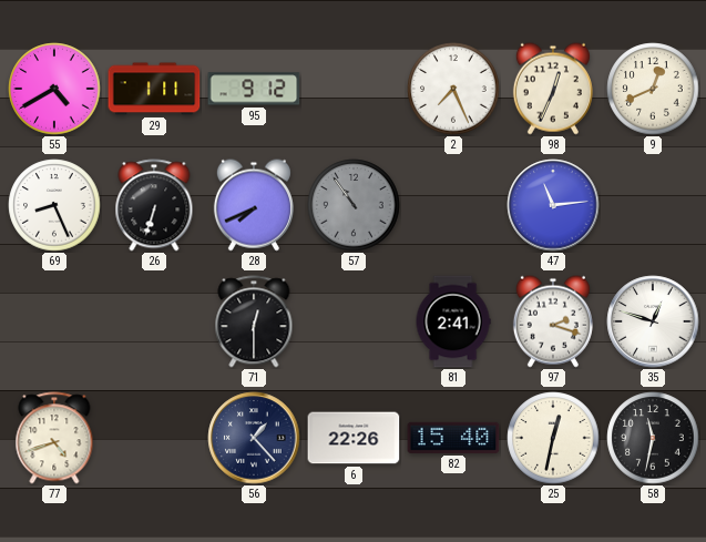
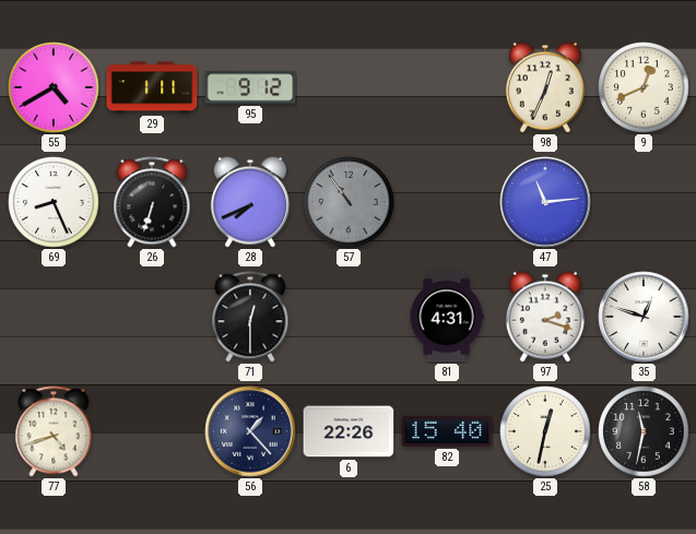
2: 7:26 -> none (453, 89)
81: 2:41 -> 4:31 (447, 317)
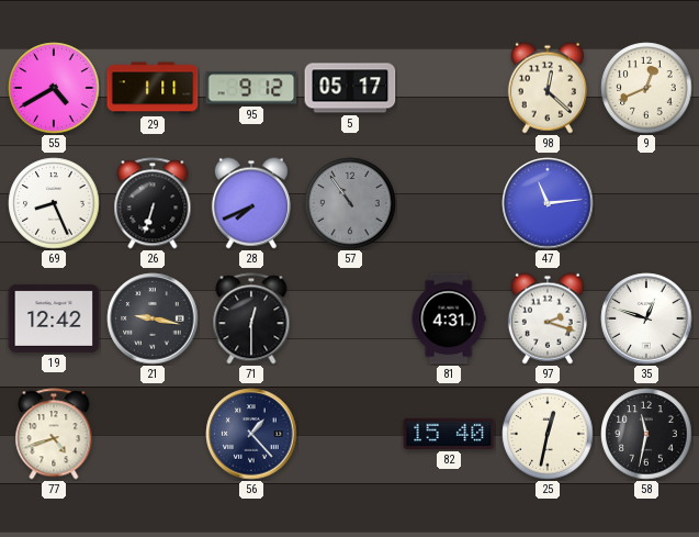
5: none -> 05:17 (350, 88)
98: 12:34 -> 12:22 (548, 88)
19: none -> 12:42 (54, 318)
21: none -> 9:17 (153, 318)
6: 22:26 -> none (349, 431)
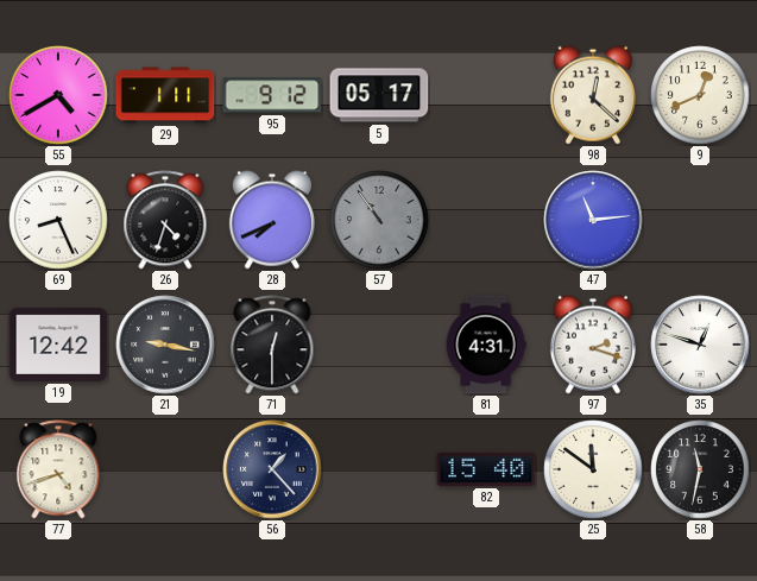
26: 6:33 -> 4:33 (165, 220)
25: 12:32 -> 11:51 (593, 469)
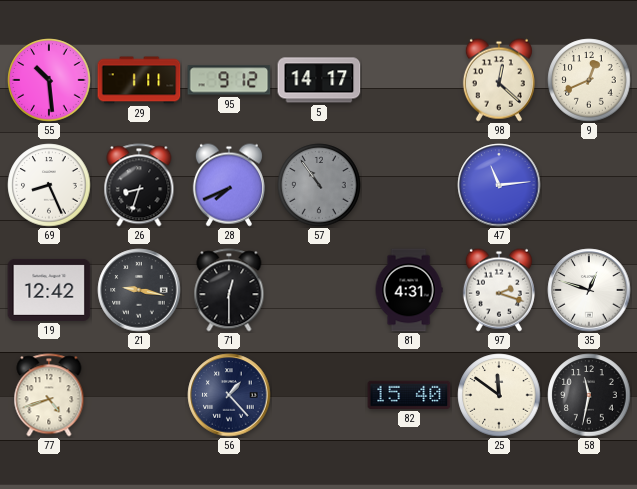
55: 4:40 -> 10:29 (49, 80)
5: 05:17 -> 14:17 (319, 80)
26: 4:33 -> 8:33 (139, 185)
